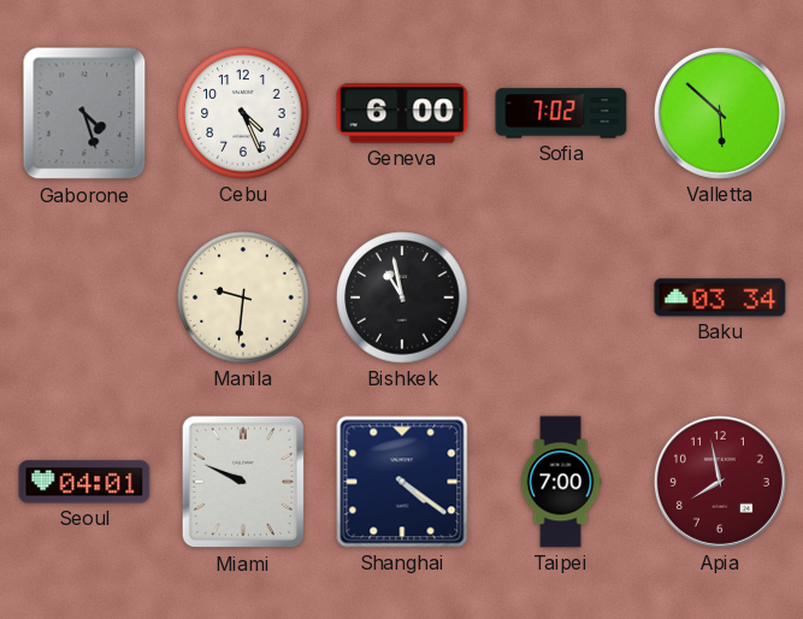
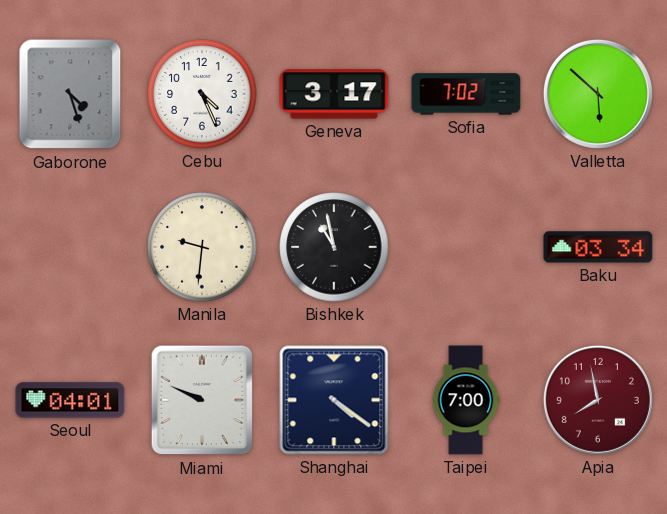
Geneva: 6:00 -> 3:17 (334, 94)
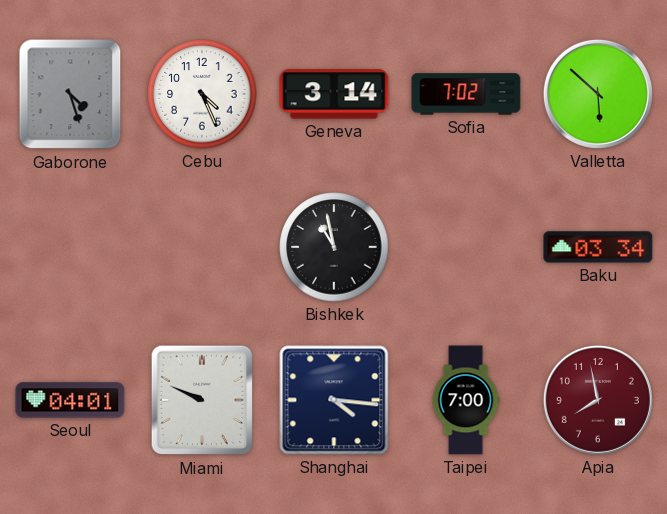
Geneva: 3:17 -> 3:14 (334, 94)
Manila: 9:31 -> none (202, 247)
Shanghai: 4:21 -> 4:16 (334, 400)
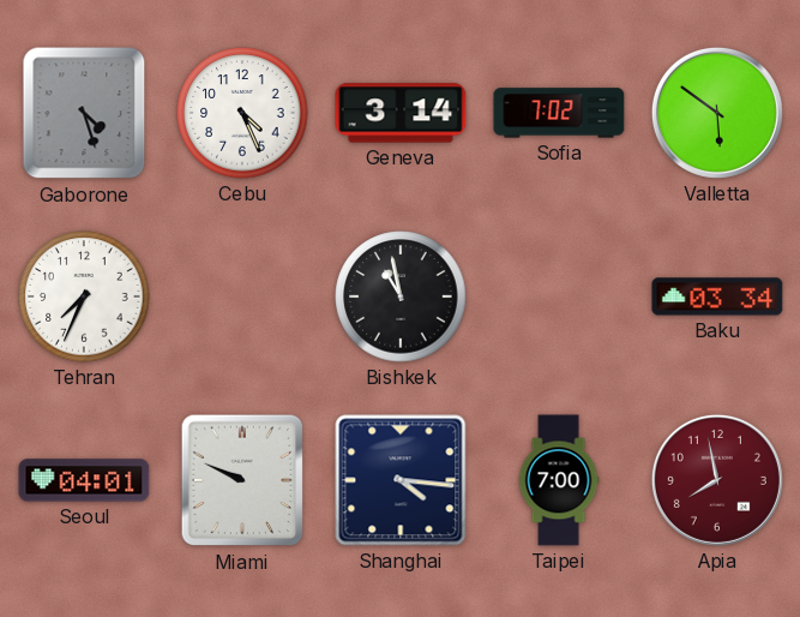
Valletta: 5:52 -> 5:51 (717, 113)
Tehran: none -> 7:34 (84, 296)
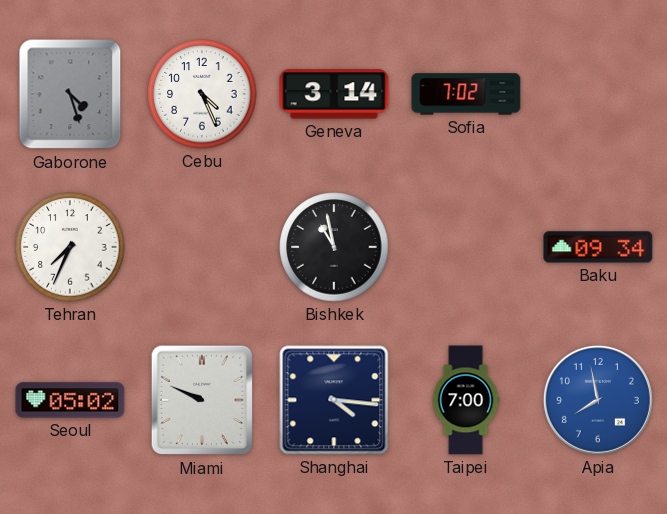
Valletta: 5:51 -> none (717, 113)
Baku: 03:34 -> 09:34 (598, 247)
Seoul: 04:01 -> 05:02 (70, 400)
Apia dial: burgundy -> blue (598, 400)
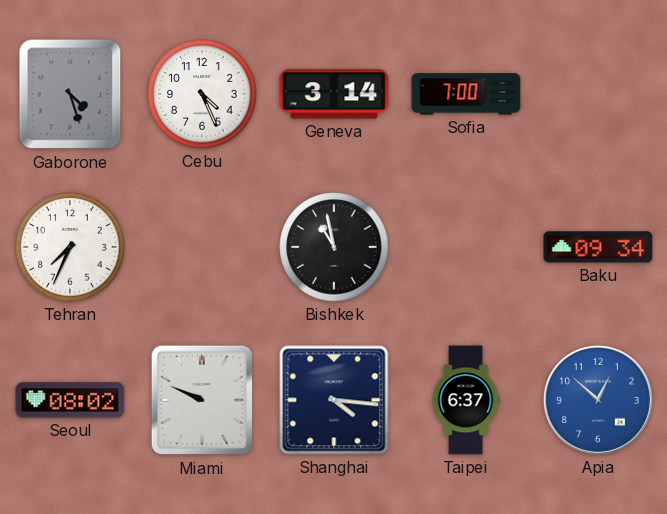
Sofia: 7:02 -> 7:00 (466, 94)
Seoul: 05:02 -> 08:02 (70, 400)
Taipei: 7:00 -> 6:37 (466, 400)
Apia: 7:58 -> 12:52 (598, 400)
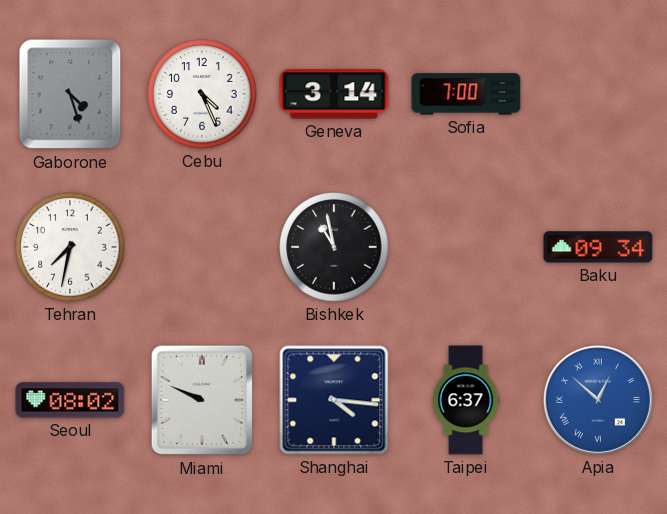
Tehran: 7:34 -> 7:32 (70, 247)
Apia numerals: Arabic -> Roman (598, 400)
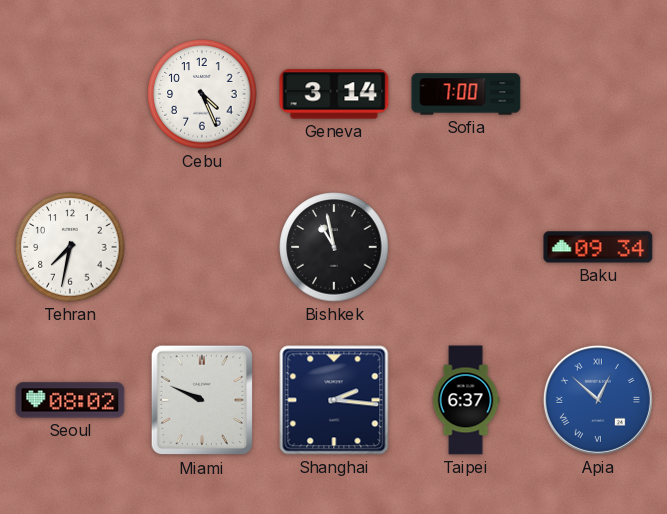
Gaborone: 4:27 -> none (70, 94)
Shanghai: 4:16 -> 2:16 (334, 400)
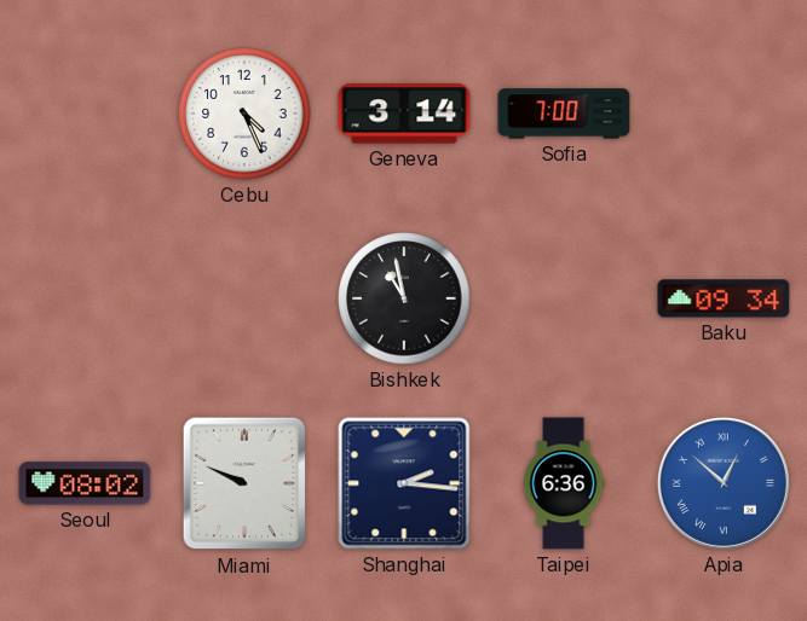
Tehran: 7:32 -> none (70, 247)
Taipei: 6:37 -> 6:36 (564, 483)
